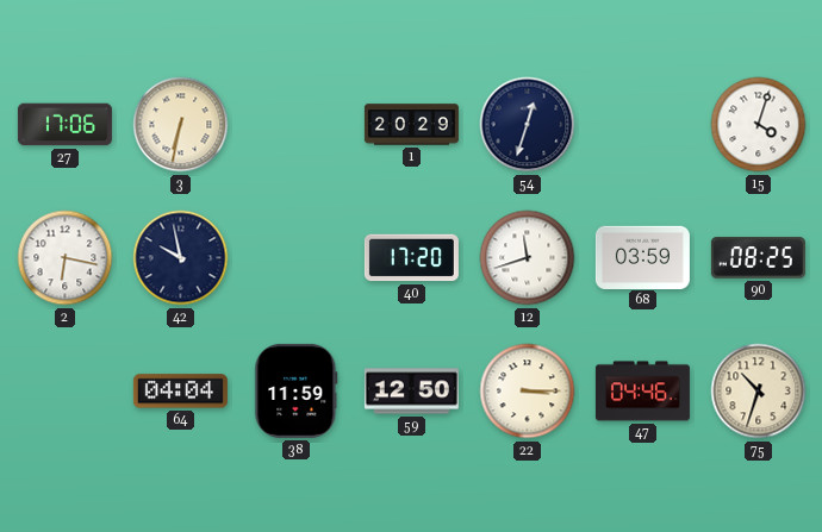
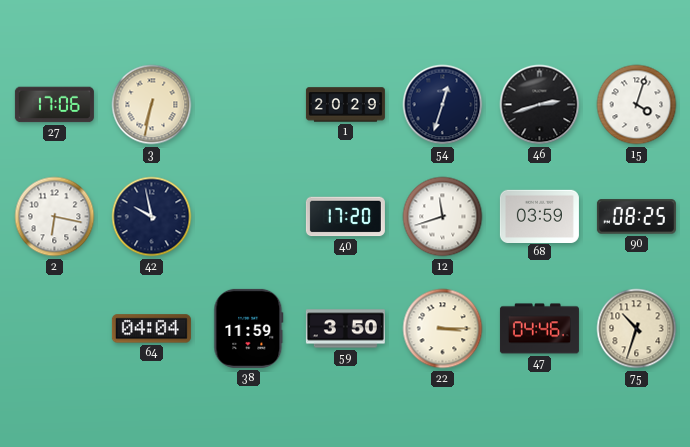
46: none -> 2:42 (540, 105)
59: 12:50 -> 3:50 (345, 329)
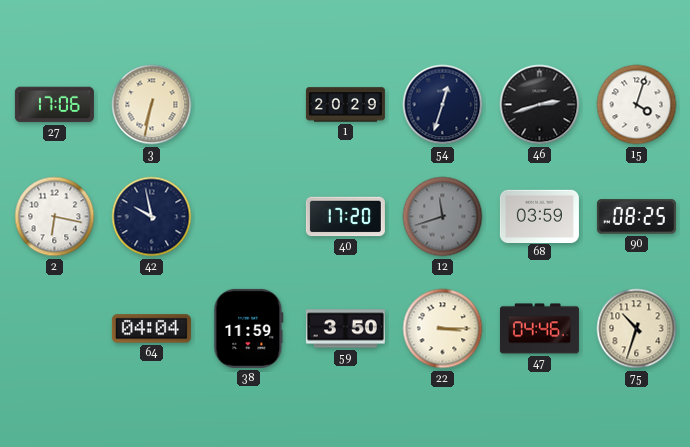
12 dial: white -> grey (443, 217)
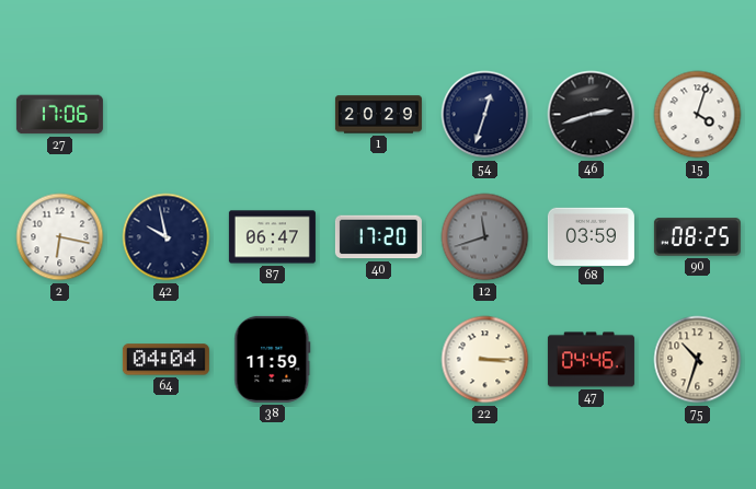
3: 6:32 -> none (152, 105)
87: none -> 06:47 (272, 237)
59: 3:50 -> none (345, 329)
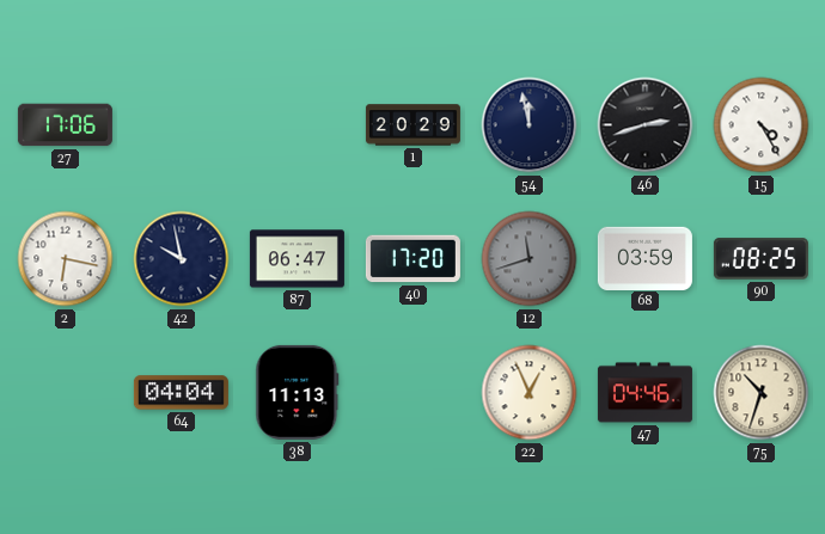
54: 12:33 -> 11:58 (530, 125)
15: 4:03 -> 4:25 (762, 125)
38: 11:59 -> 11:13 (298, 392)
22: 3:15 -> 12:56 (530, 393)
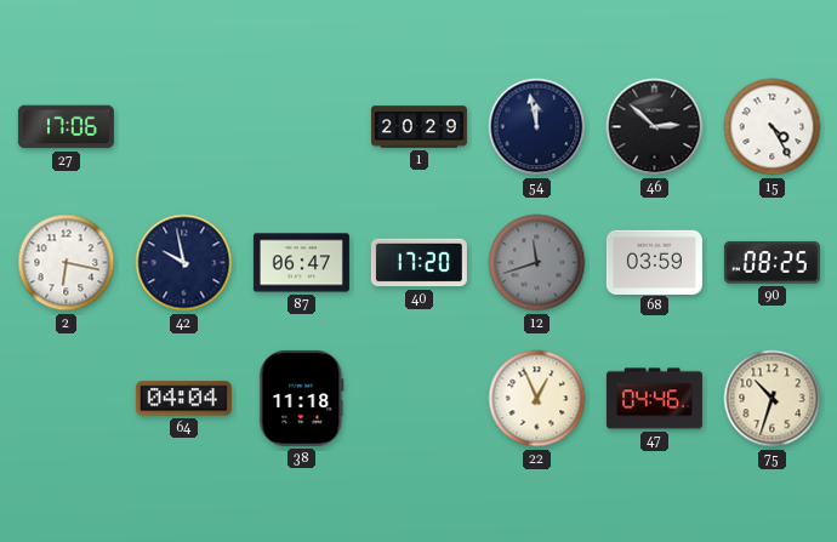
46: 2:42 -> 2:52 (655, 127)
38: 11:13 -> 11:18 (302, 398)
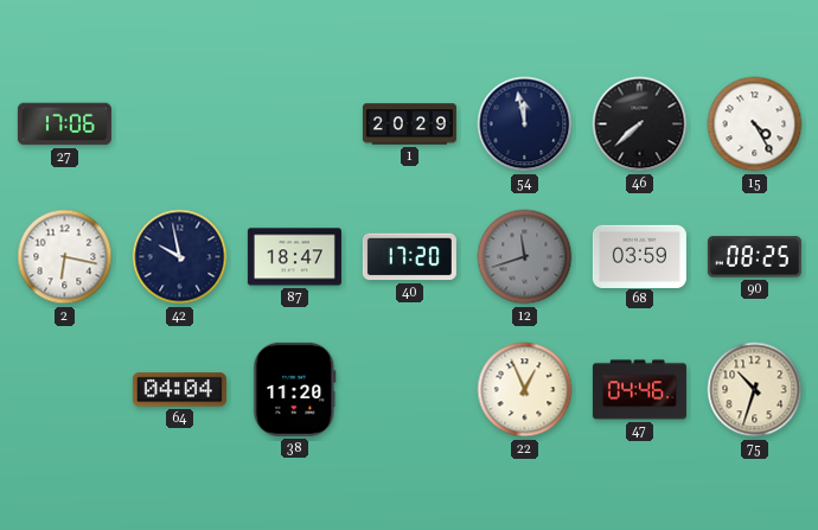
46: 2:52 -> 7:38 (640, 124)
87: 06:47 -> 18:47 (294, 257)
38: 11:18 -> 11:20 (295, 389)
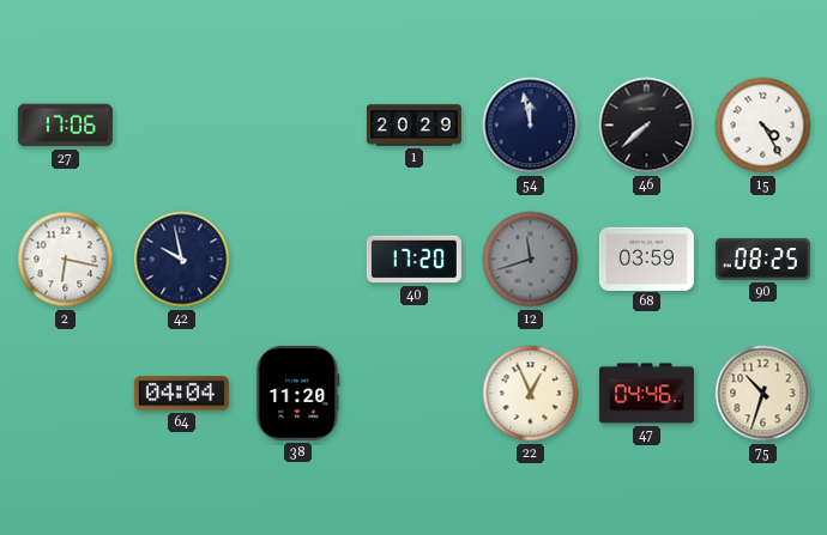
87: 18:47 -> none (294, 257)
